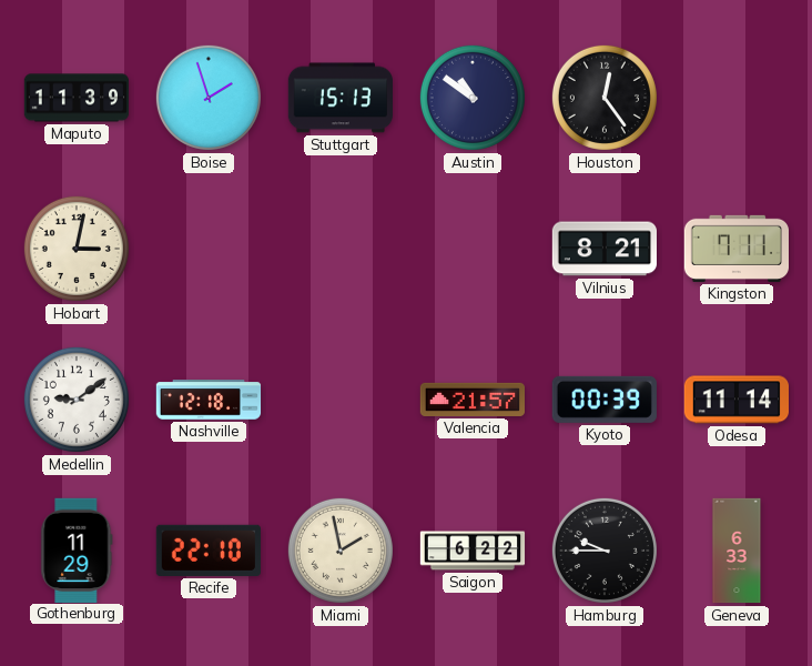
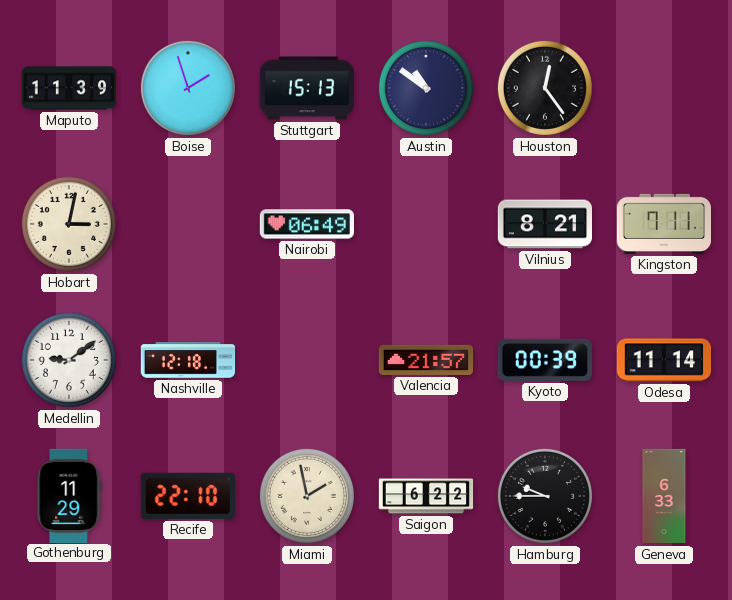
Nairobi: none -> 06:49 (306, 224)
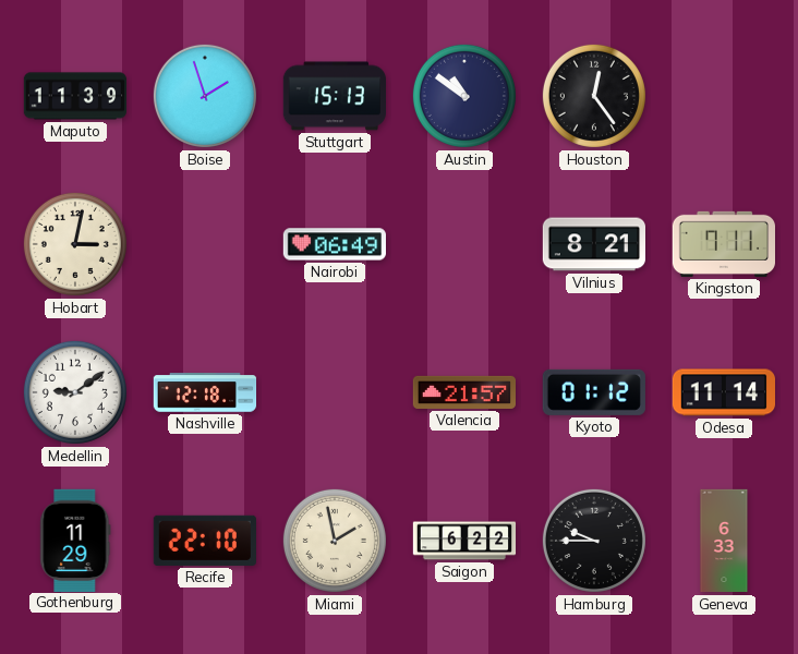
Kyoto: 00:39 -> 01:12 (594, 392)
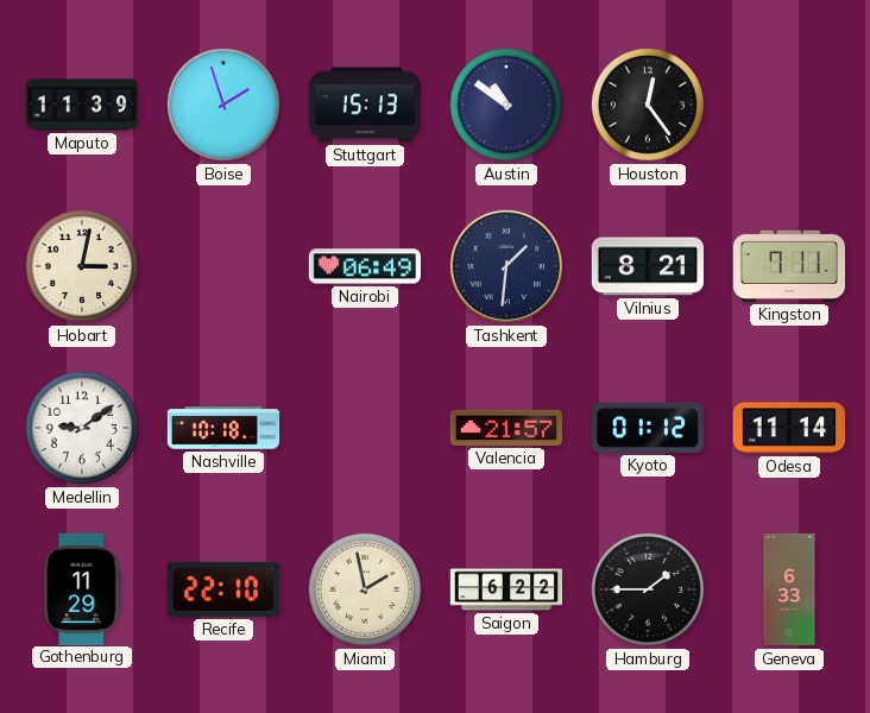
Tashkent: none -> 1:31 (506, 266)
Nashville: 12:18 -> 10:18 (223, 428)
Hamburg: 9:45 -> 1:45 (648, 589)
